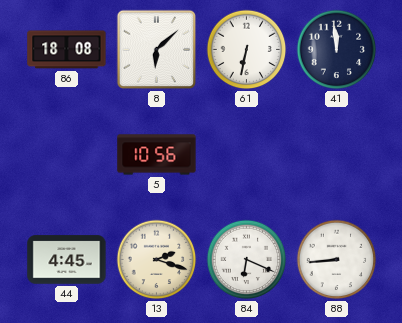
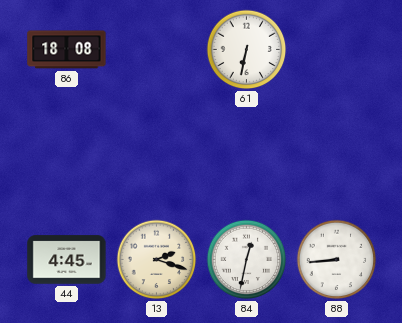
8: 6:08 -> none (157, 50)
41: 11:59 -> none (337, 50)
5: 10:56 -> none (157, 155)
84: 6:19 -> 12:32 (247, 260)
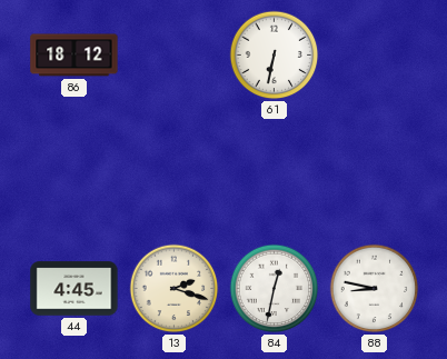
86: 18:08 -> 18:12 (74, 56)
88: 8:44 -> 8:47 (375, 289)
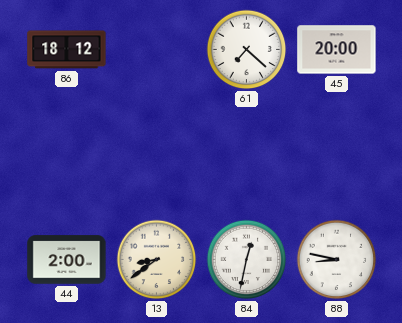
61: 6:32 -> 7:22 (247, 50)
45: none -> 20:00 (337, 50)
44: 4:45 -> 2:00 (67, 260)
13: 2:18 -> 8:39 (157, 260)
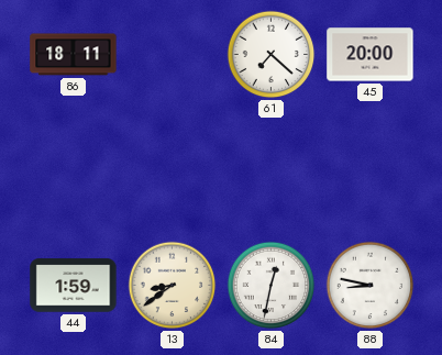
86: 18:12 -> 18:11 (74, 55)
44: 2:00 -> 1:59 (74, 286)
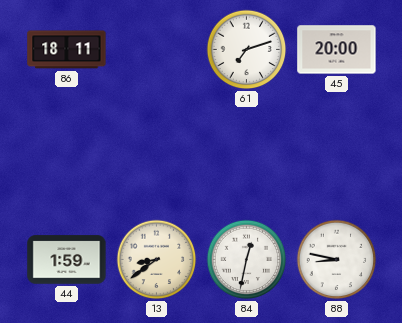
61: 7:22 -> 7:12 (247, 50)
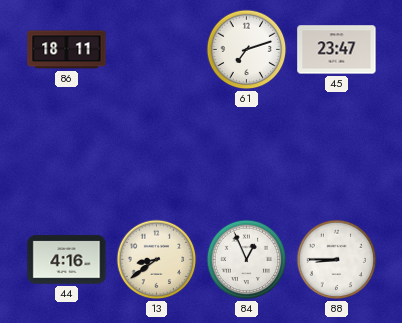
45: 20:00 -> 23:47 (337, 50)
44: 1:59 -> 4:16 (67, 260)
84: 12:32 -> 12:56 (247, 260)
88: 8:47 -> 8:45 (337, 260)
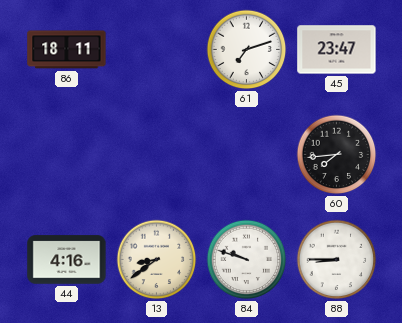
60: none -> 7:44 (337, 155)
84: 12:56 -> 9:48 (247, 260)
